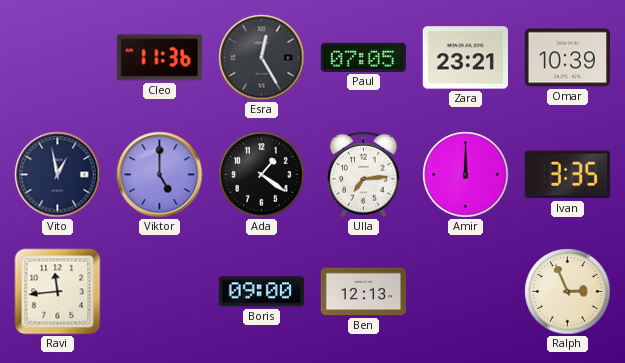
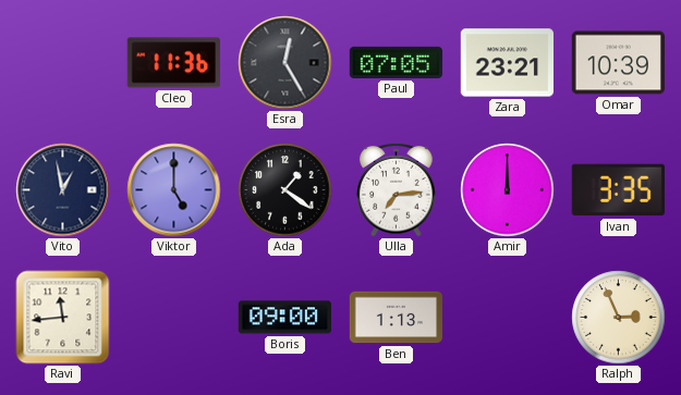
Ben: 12:13 -> 1:13 (397, 318)
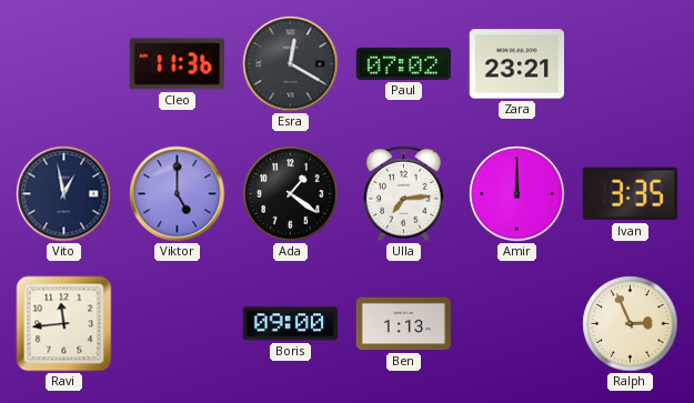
Esra: 12:25 -> 12:20 (291, 64)
Paul: 07:05 -> 07:02 (403, 63)
Omar: 10:39 -> none (618, 63)
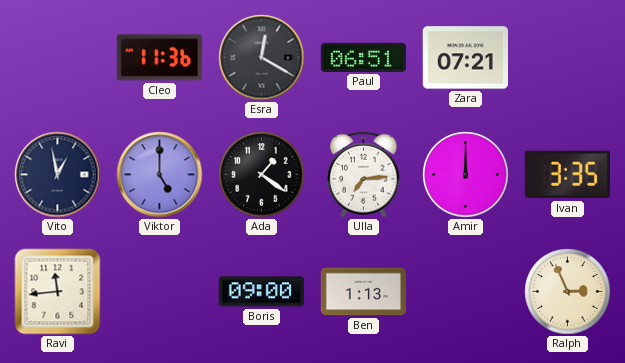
Paul: 07:02 -> 06:51 (363, 57)
Zara: 23:21 -> 07:21 (465, 58)
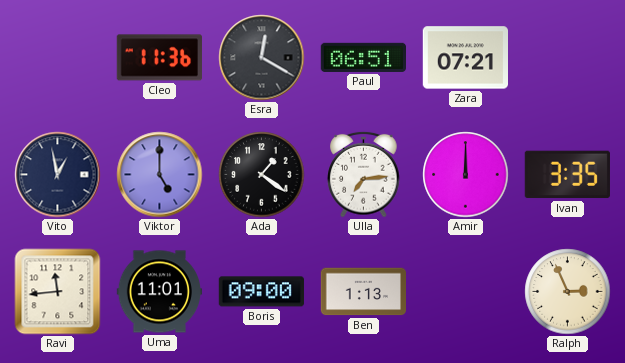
Uma: none -> 11:01 (159, 292)
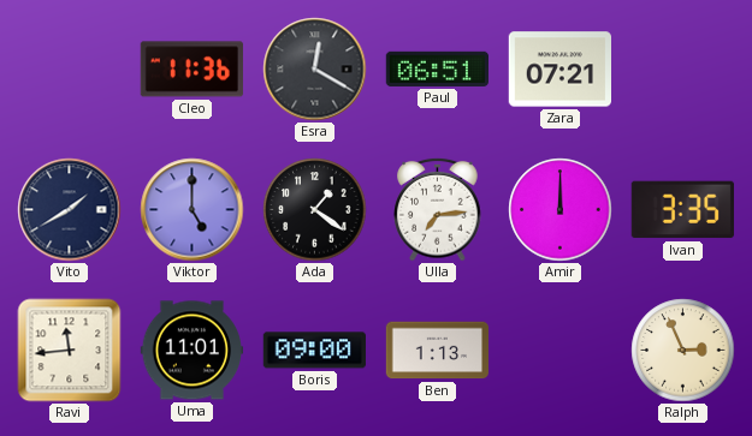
Vito: 12:58 -> 1:40 (70, 210)
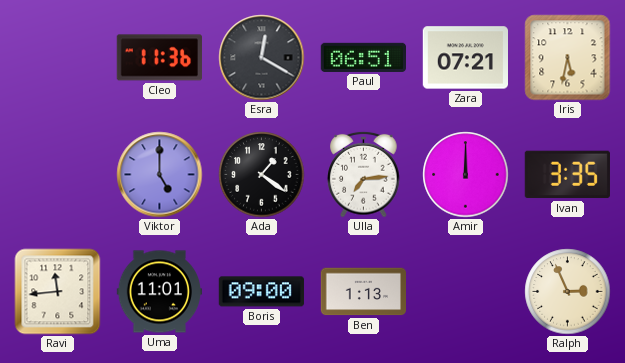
Iris: none -> 5:32 (568, 58)
Vito: 1:40 -> none (70, 210)
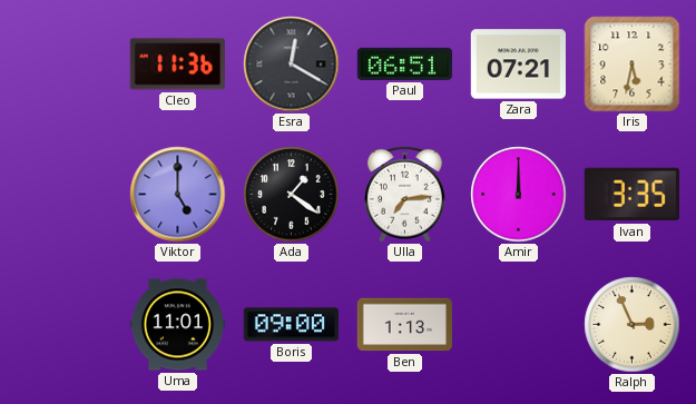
Ravi: 11:44 -> none (58, 292)
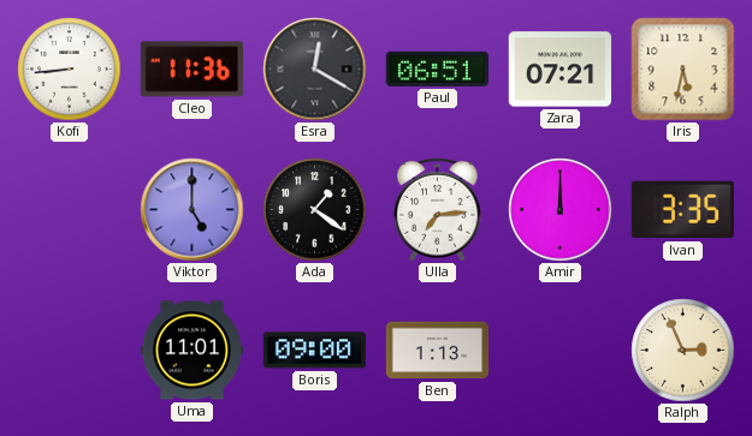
Kofi: none -> 8:44 (70, 70)
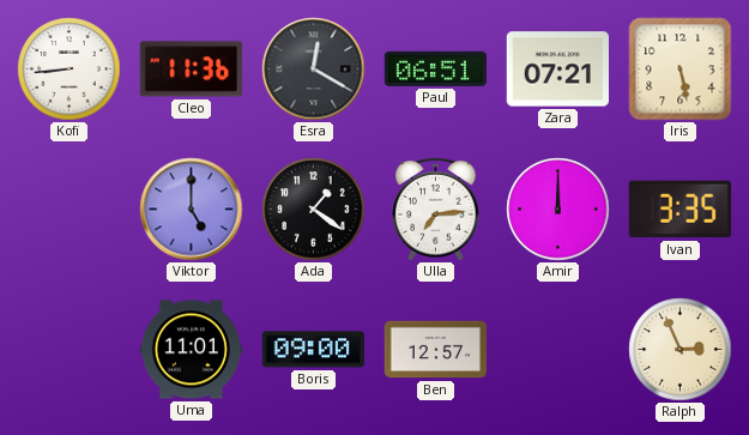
Iris: 5:32 -> 5:28 (681, 70)
Ben: 1:13 -> 12:57 (436, 350)
